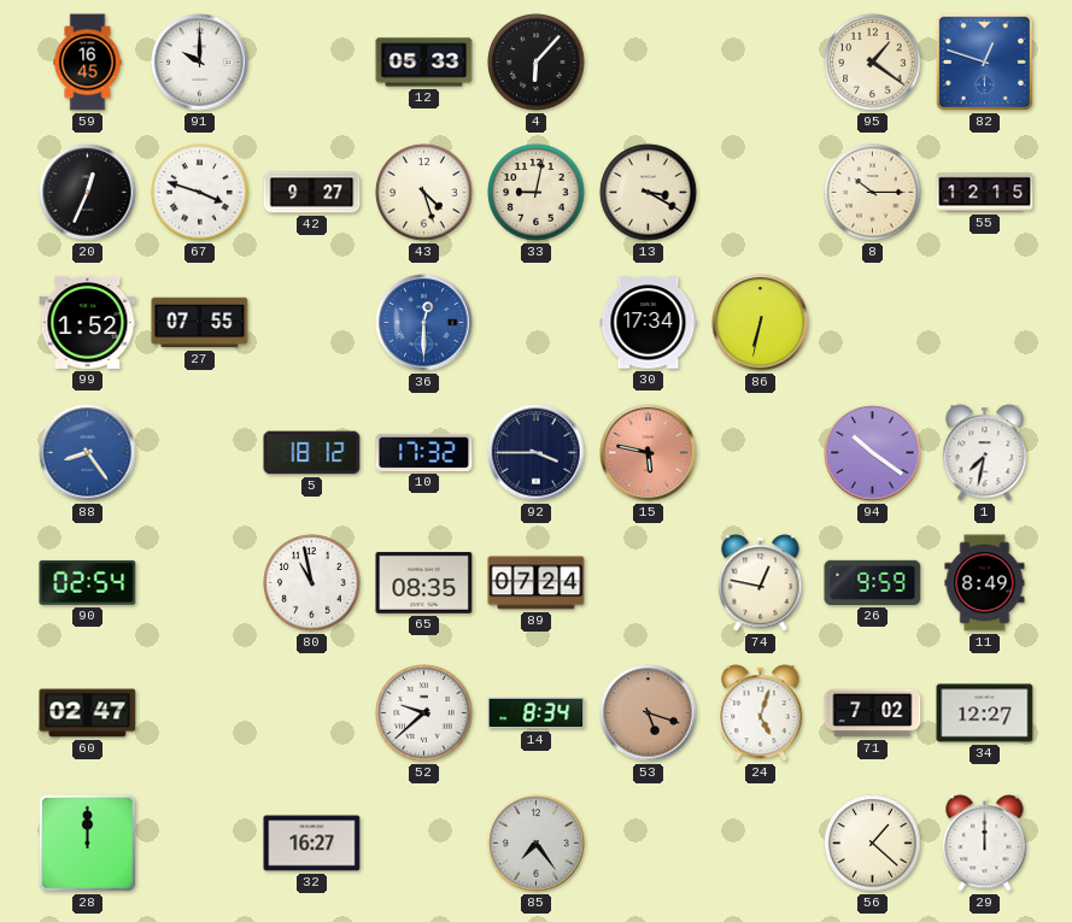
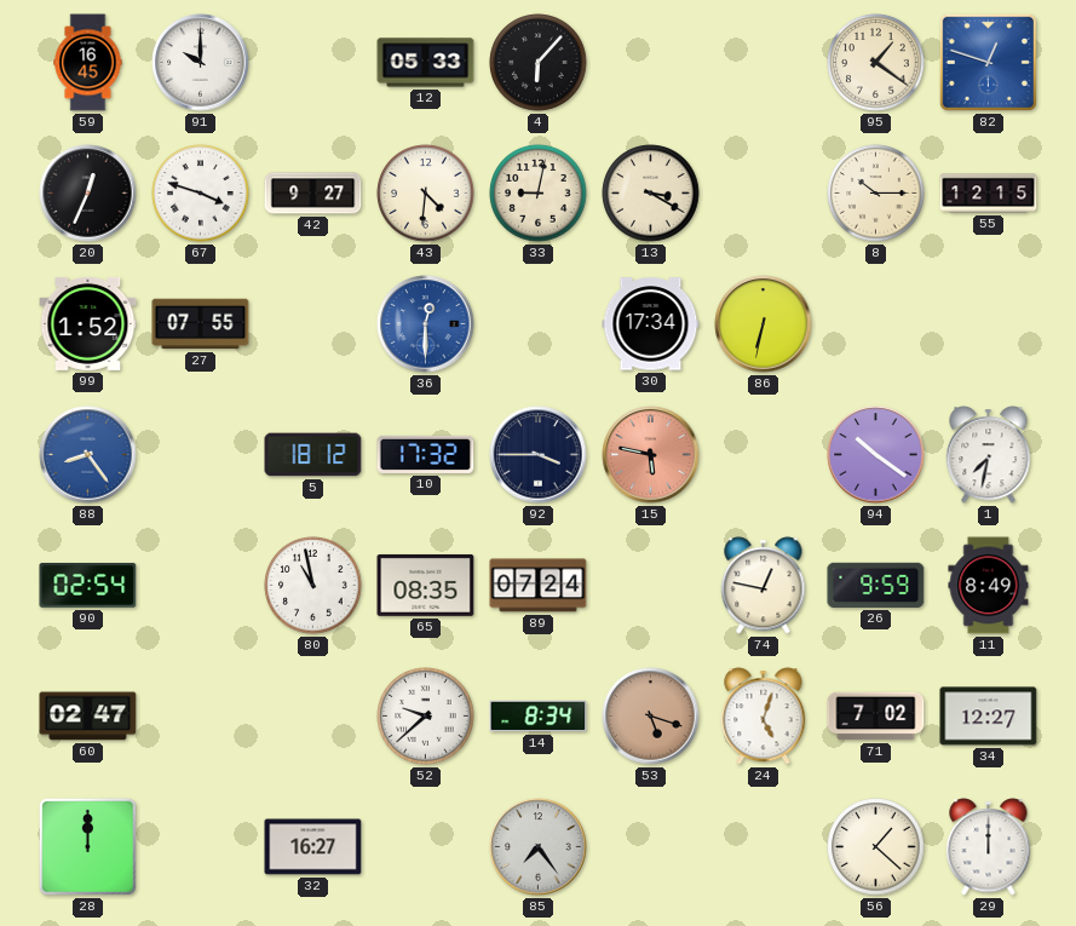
43: 4:27 -> 4:31 (426, 194)
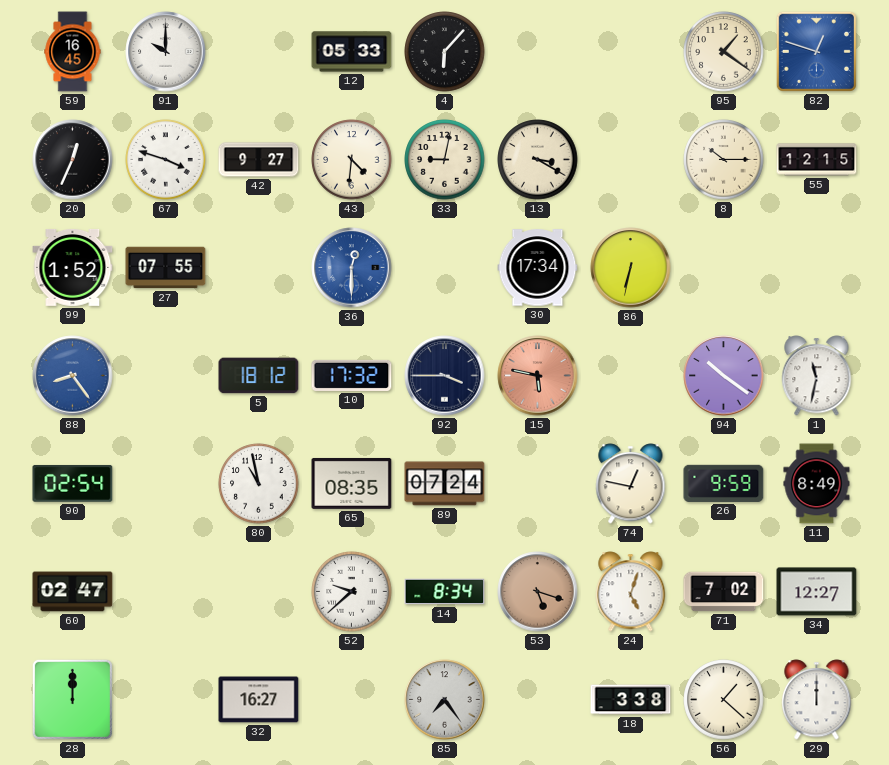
1: 7:32 -> 11:32 (817, 376)
18: none -> 3:38 (631, 700)
